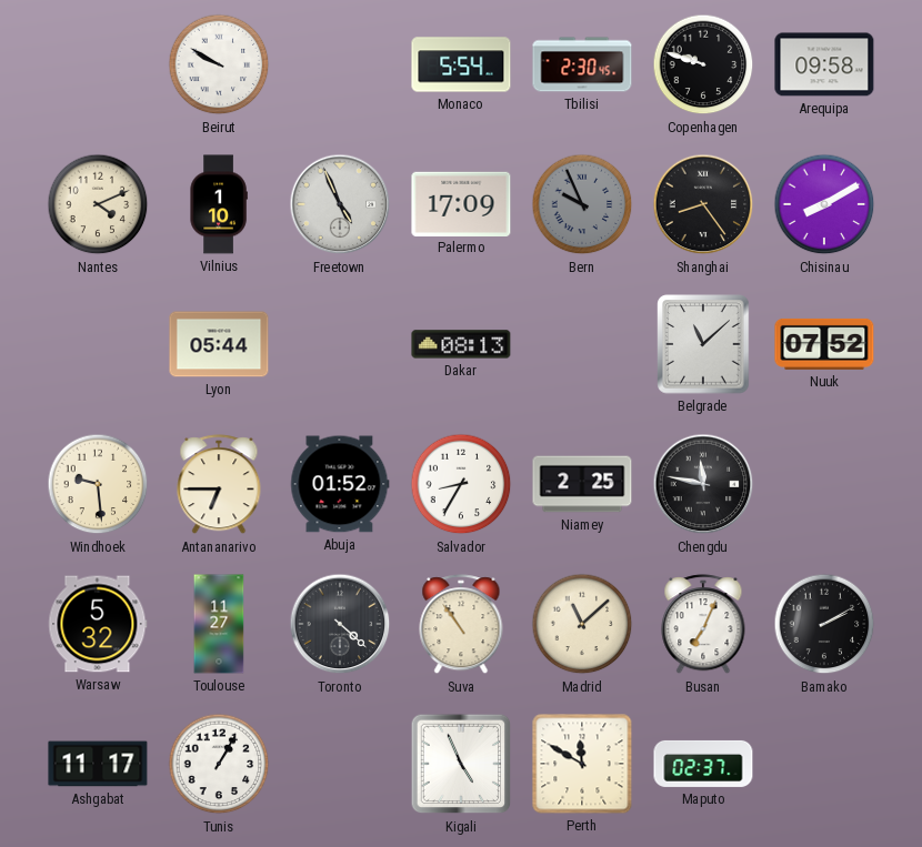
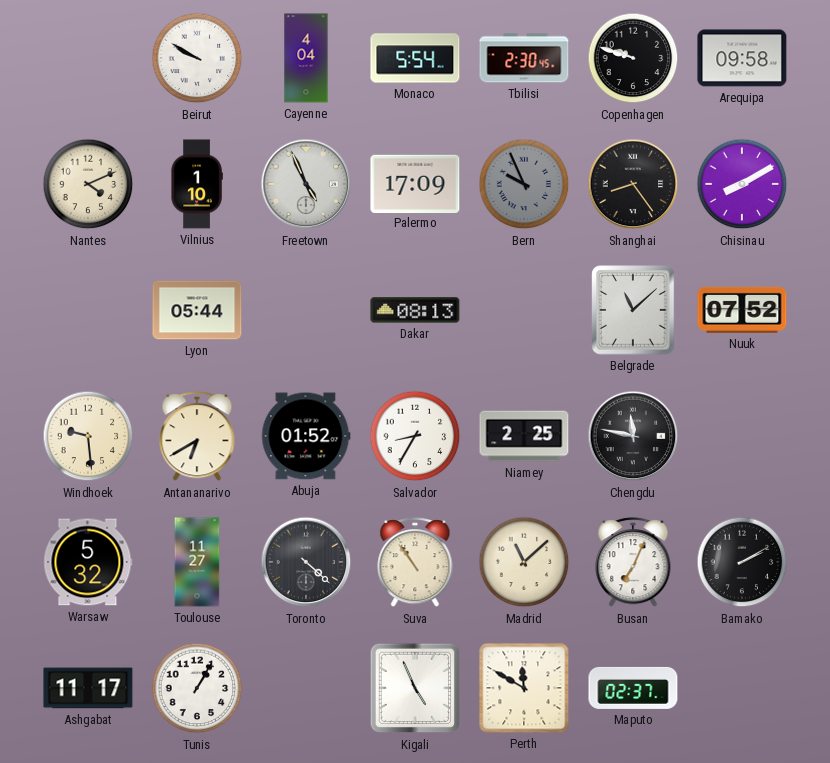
Cayenne: none -> 4:04 (306, 58)
Antananarivo: 6:45 -> 6:40 (197, 437)
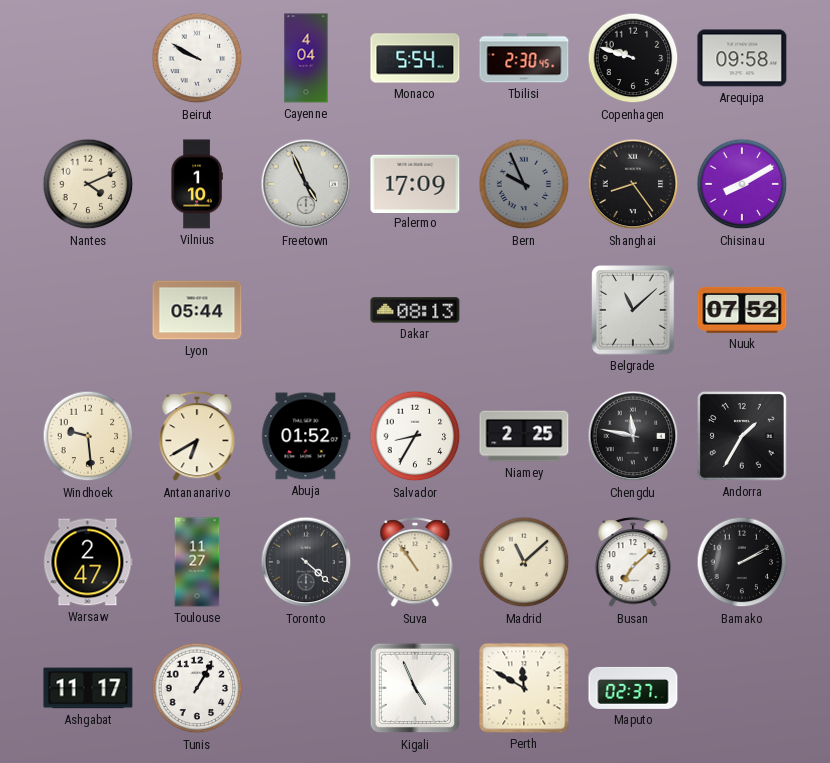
Andorra: none -> 1:35 (742, 436)
Warsaw: 5:32 -> 2:47 (88, 562)
Busan: 7:04 -> 7:08 (633, 563)
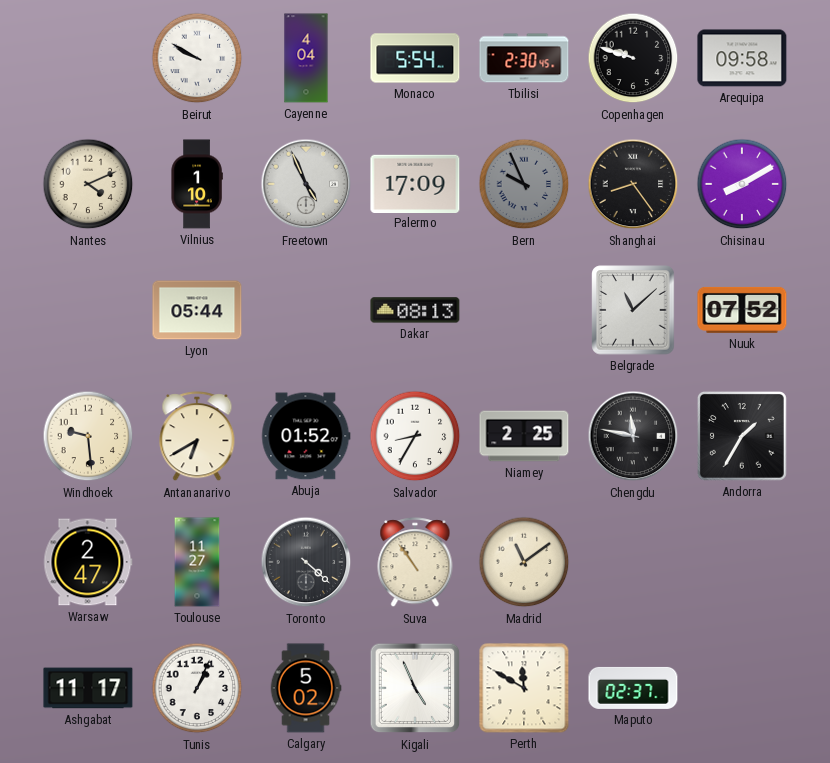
Madrid: 11:08 -> 11:09 (524, 562)
Busan: 7:08 -> none (633, 563)
Bamako: 2:10 -> none (742, 562)
Tunis: 1:05 -> 1:04 (197, 688)
Calgary: none -> 5:02 (306, 688)
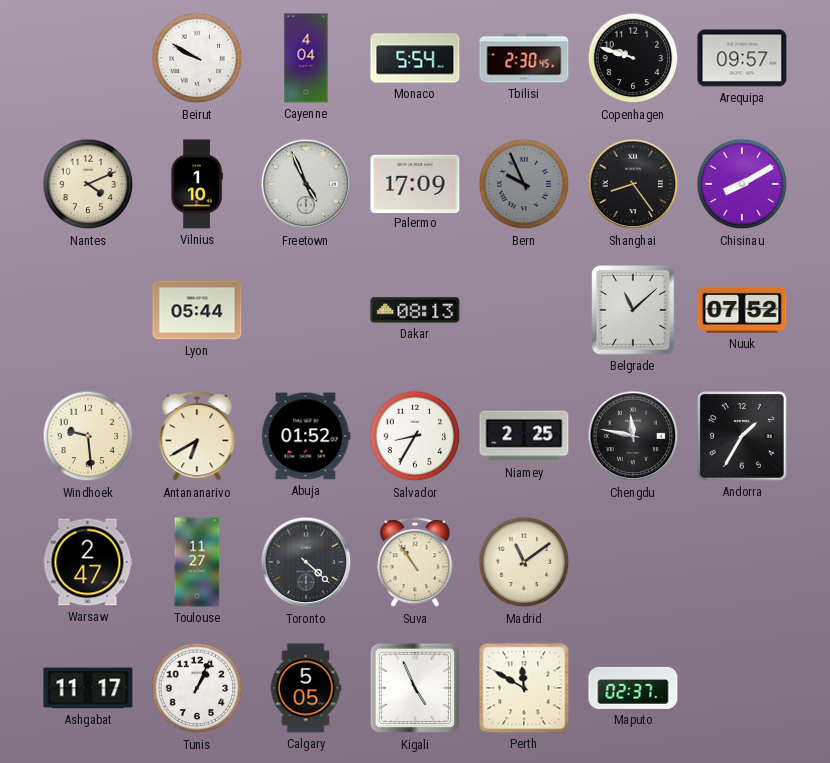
Arequipa: 09:58 -> 09:57 (742, 58)
Calgary: 5:02 -> 5:05 (306, 688)
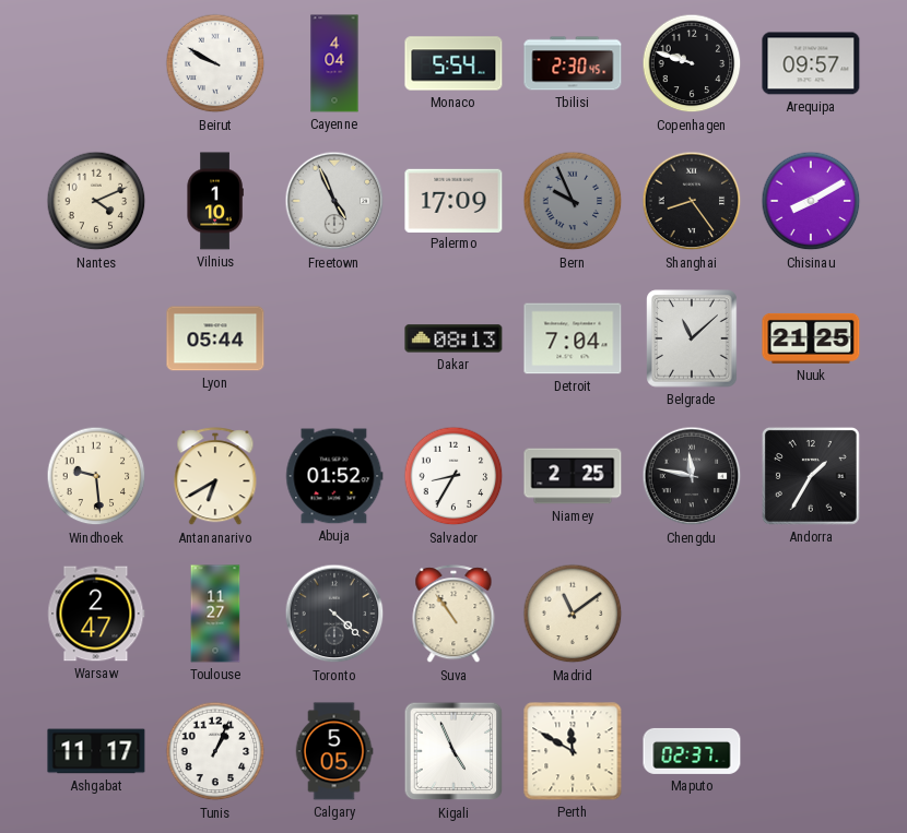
Detroit: none -> 7:04 (573, 338)
Nuuk: 07:52 -> 21:25 (811, 338)
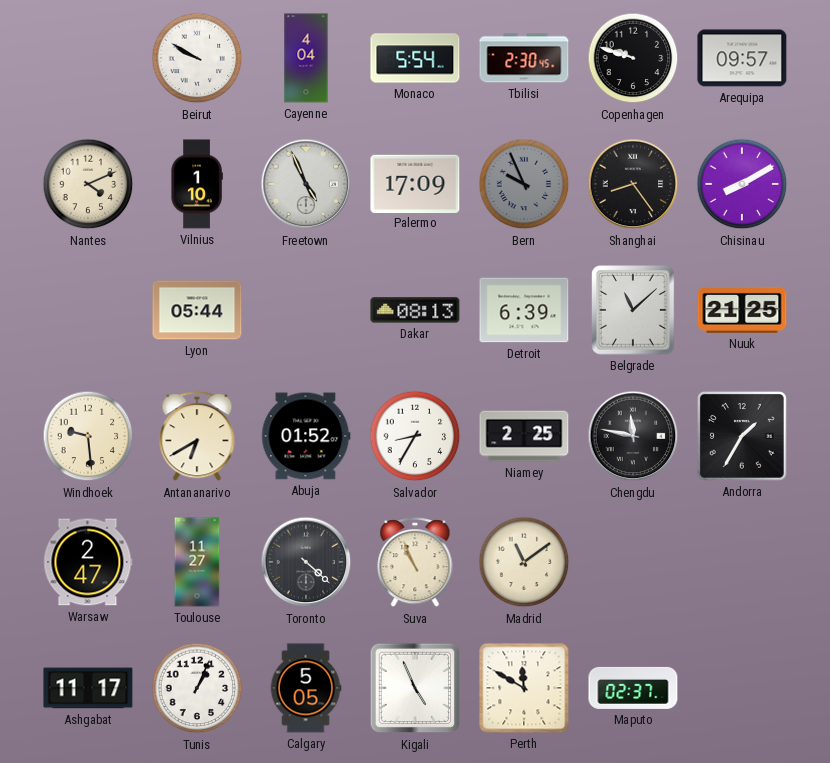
Detroit: 7:04 -> 6:39 (524, 310)
Suva: 10:54 -> 10:56 (415, 563)
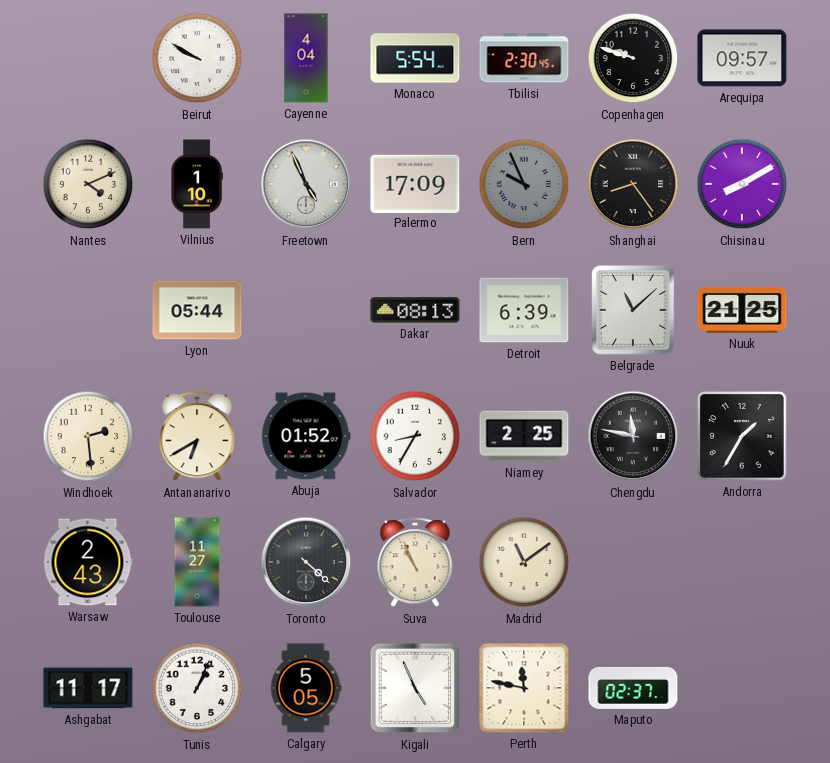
Windhoek: 9:29 -> 2:29 (88, 436)
Warsaw: 2:47 -> 2:43 (88, 562)
Perth: 11:50 -> 11:47 (524, 688)
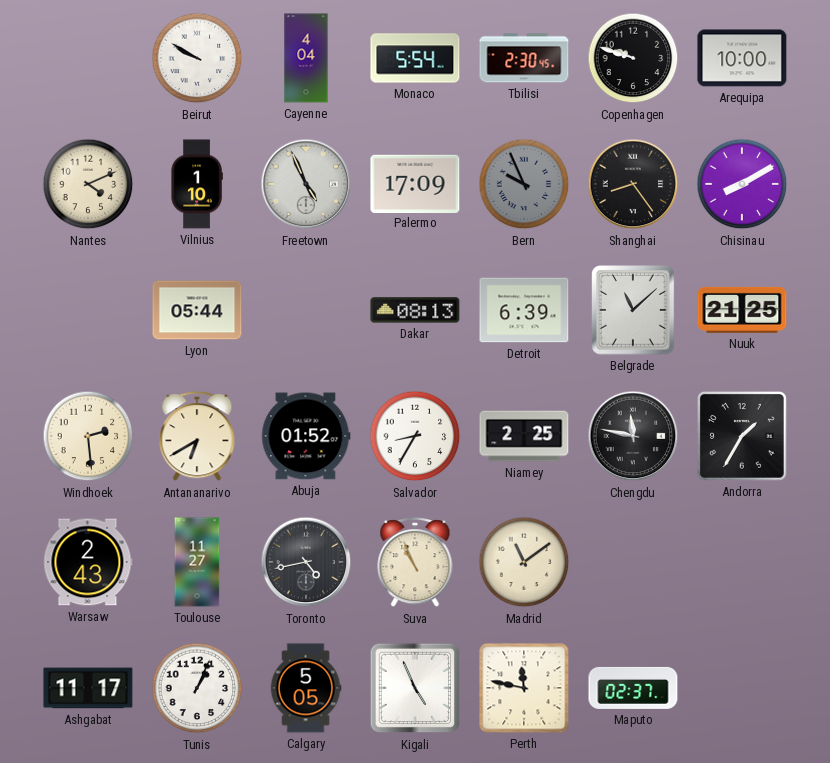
Arequipa: 09:57 -> 10:00 (742, 58)
Toronto: 4:22 -> 4:43 (306, 562)
